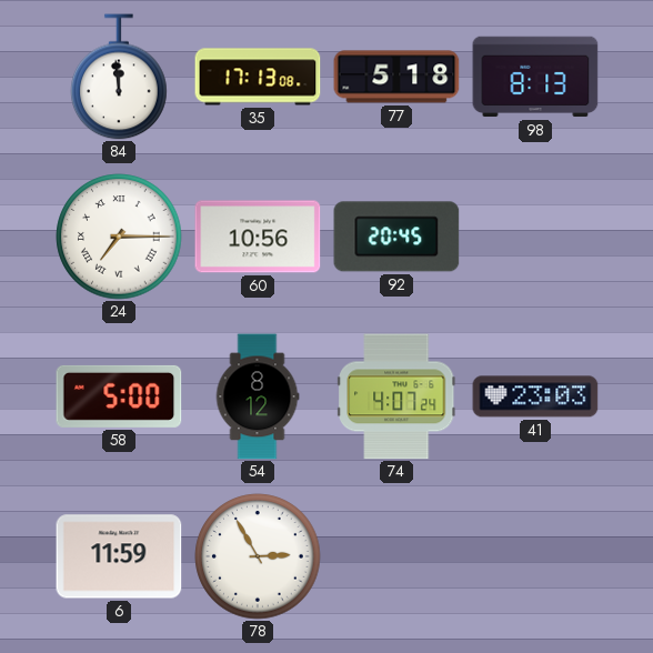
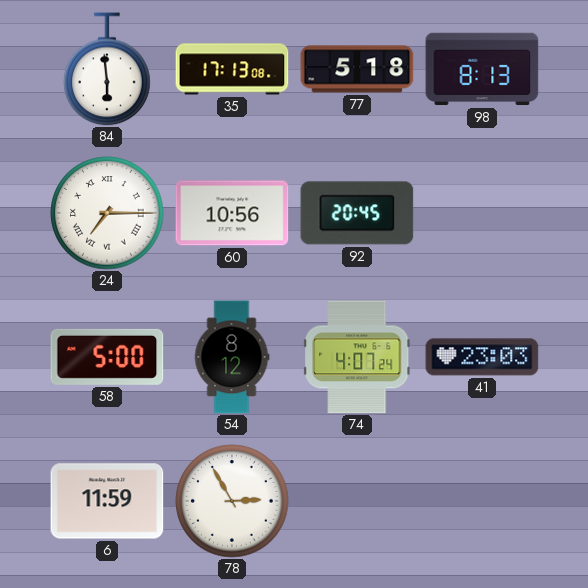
84: 11:59 -> 5:59 (107, 69)
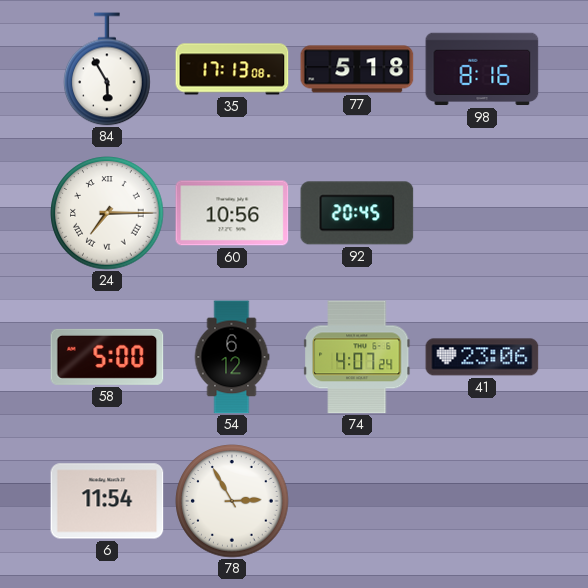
84: 5:59 -> 5:55 (107, 69)
98: 8:13 -> 8:16 (482, 69)
54: 8:12 -> 6:12 (232, 357)
41: 23:03 -> 23:06 (482, 357)
6: 11:59 -> 11:54 (107, 501)
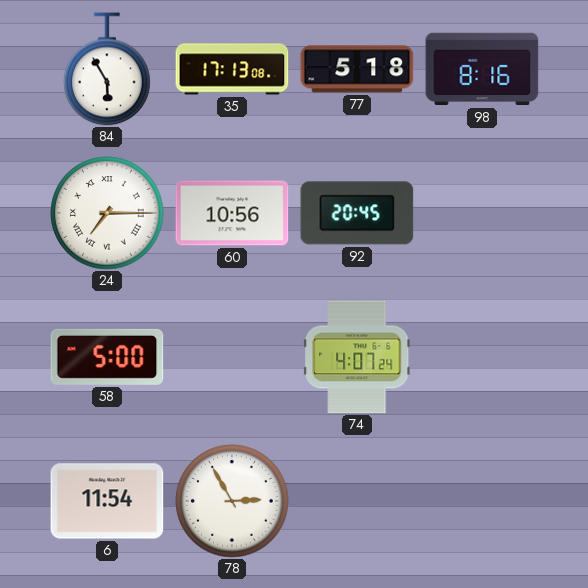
54: 6:12 -> none (232, 357)
41: 23:06 -> none (482, 357)
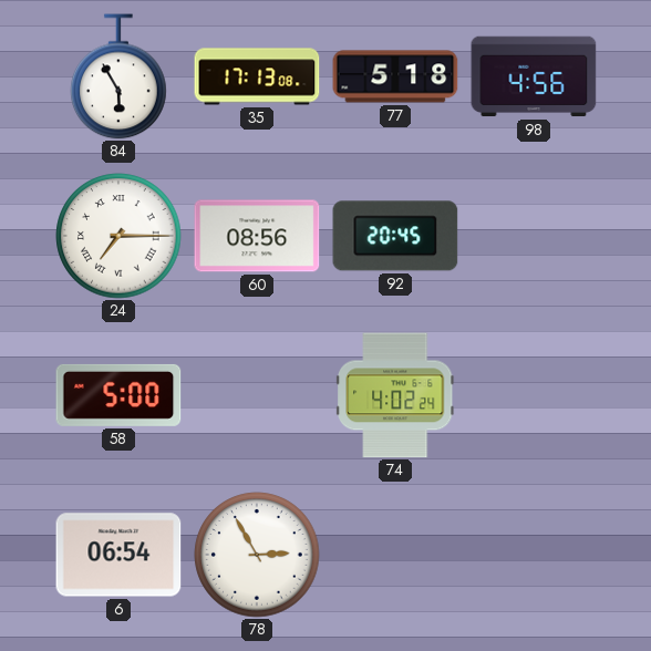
98: 8:16 -> 4:56 (534, 76)
60: 10:56 -> 08:56 (257, 236)
74: 4:07 -> 4:02 (396, 395)
6: 11:54 -> 06:54 (118, 555)
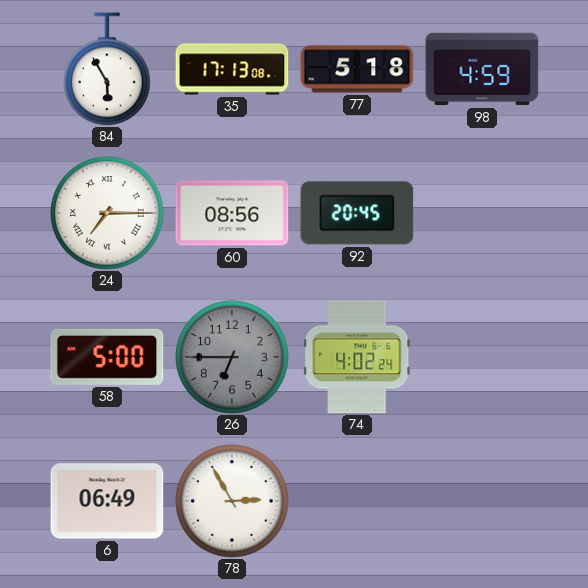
98: 4:56 -> 4:59 (482, 69)
26: none -> 6:45 (232, 357)
6: 06:54 -> 06:49 (107, 501)
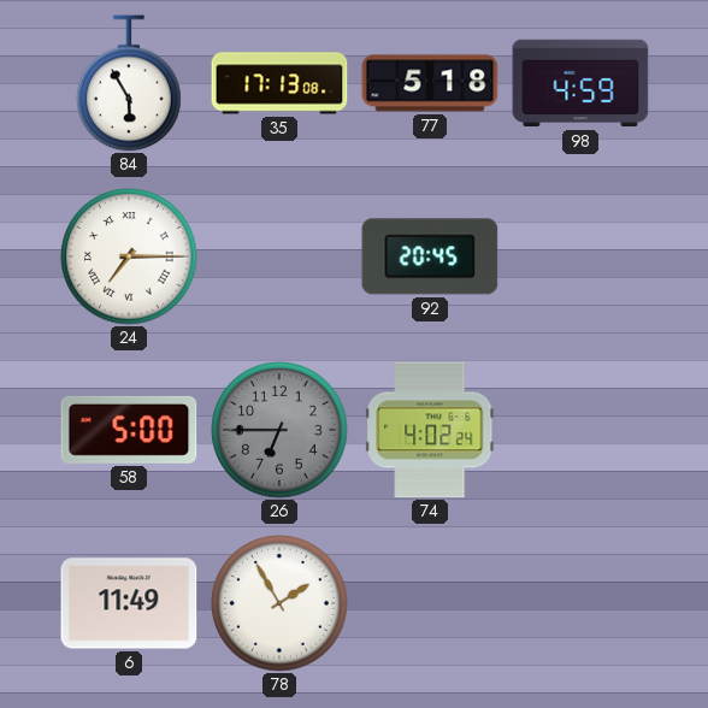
60: 08:56 -> none (232, 213)
6: 06:49 -> 11:49 (129, 603)
78: 2:55 -> 1:55 (279, 603)
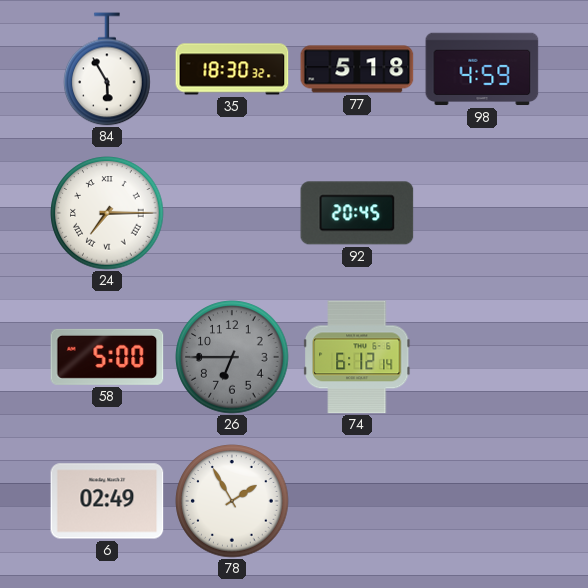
35: 17:13 -> 18:30 (232, 69)
74: 4:02 -> 6:12 (358, 357)
6: 11:49 -> 02:49 (107, 501)
